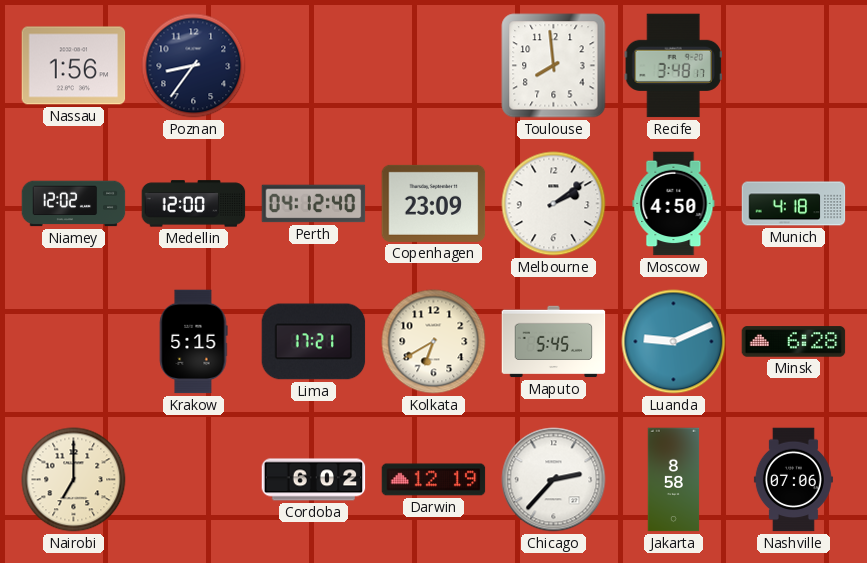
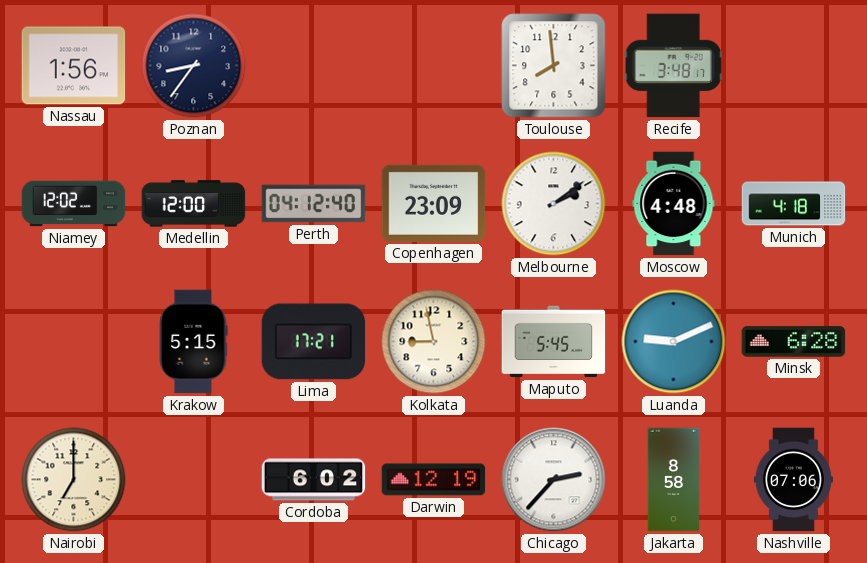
Moscow: 4:50 -> 4:48 (674, 204)
Kolkata: 6:40 -> 8:58 (434, 342)
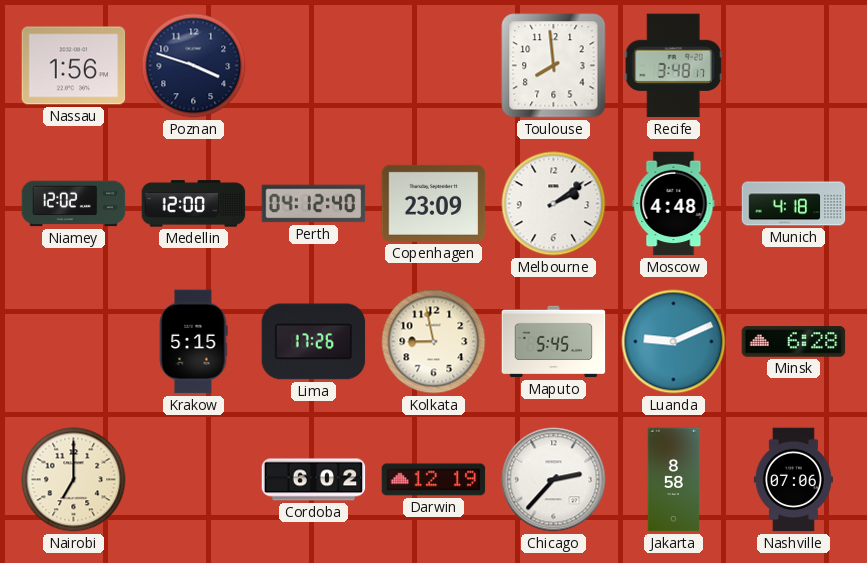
Poznan: 8:36 -> 3:48 (194, 66)
Lima: 17:21 -> 17:26 (314, 342)
